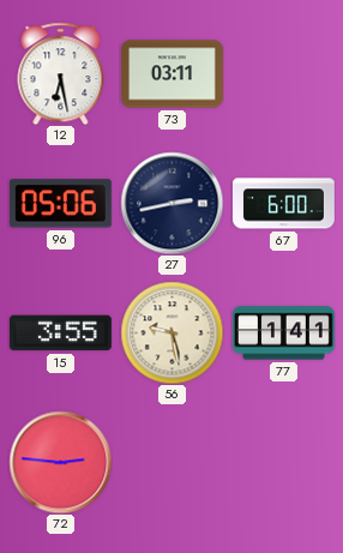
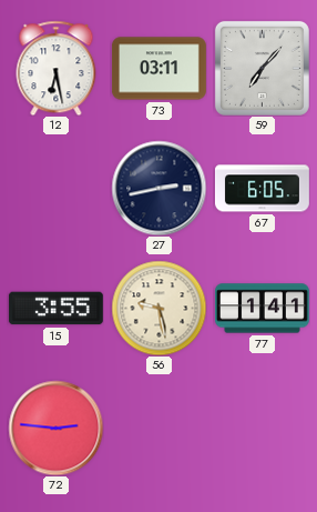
59: none -> 7:07 (262, 68)
96: 05:06 -> none (60, 204)
67: 6:00 -> 6:05 (263, 189)
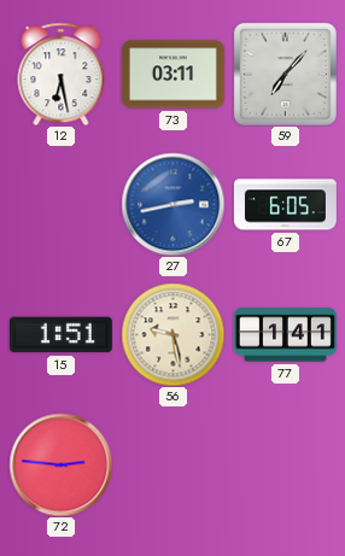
27 dial: navy -> blue (172, 204)
15: 3:55 -> 1:51 (60, 335)
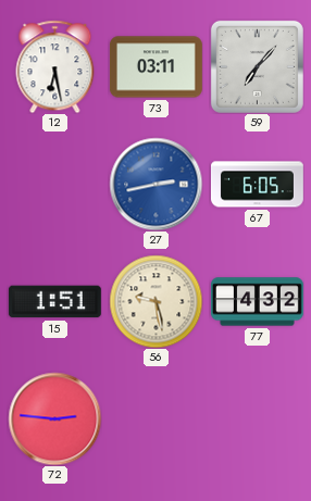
77: 1:41 -> 4:32 (258, 302)
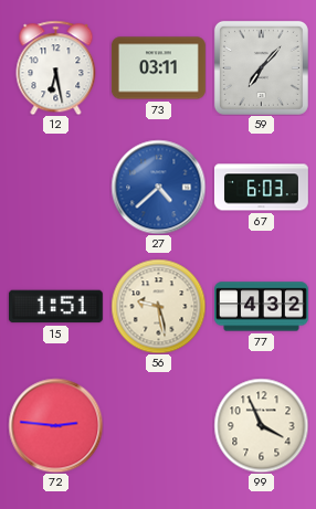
27: 2:43 -> 4:38 (158, 187)
67: 6:05 -> 6:03 (262, 188)
99: none -> 3:56 (261, 425)
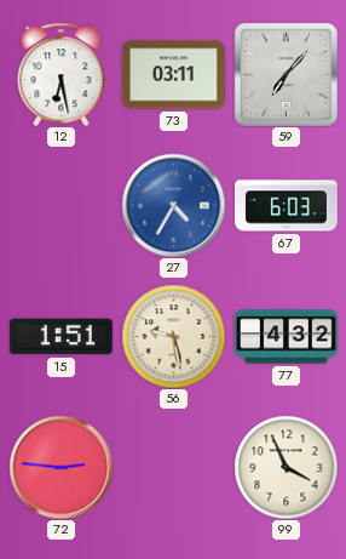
27: 4:38 -> 4:35 (173, 205)
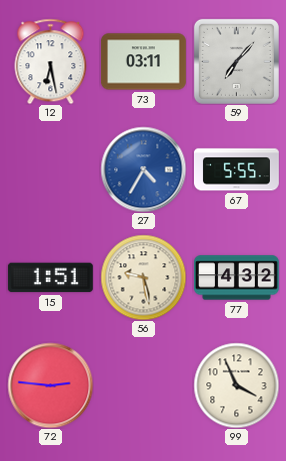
67: 6:03 -> 5:55 (237, 170)
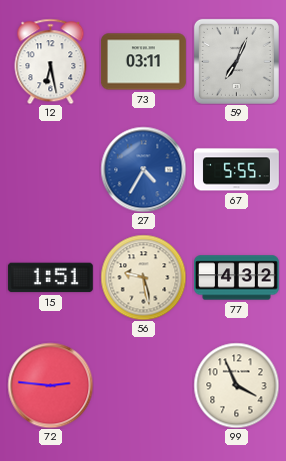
59: 7:07 -> 7:04 (236, 61)
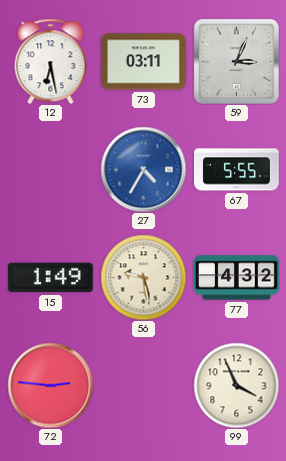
59: 7:04 -> 3:04 (236, 61)
15: 1:51 -> 1:49 (50, 278)
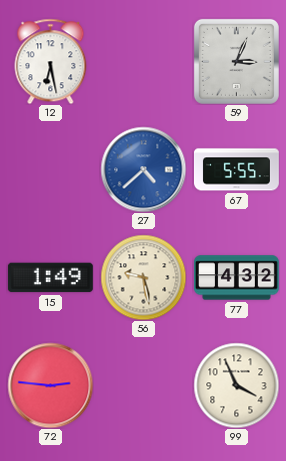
73: 03:11 -> none (143, 62)
27: 4:35 -> 4:38 (143, 169)
